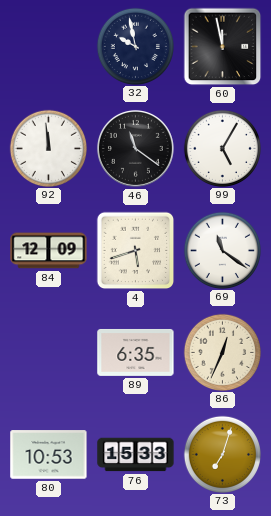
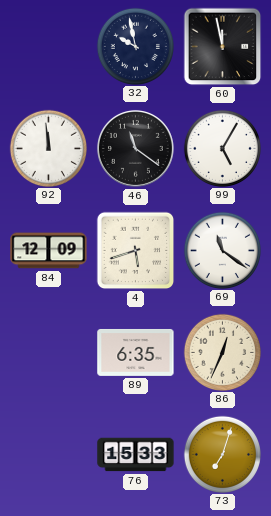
80: 10:53 -> none (49, 455)
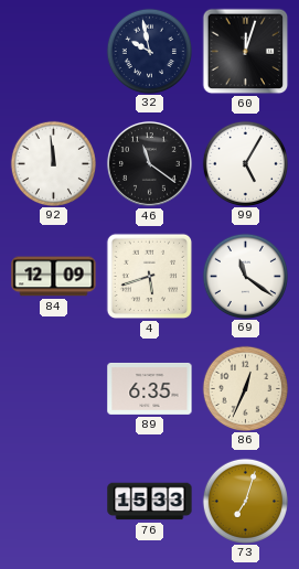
60: 11:58 -> 12:03 (246, 52)
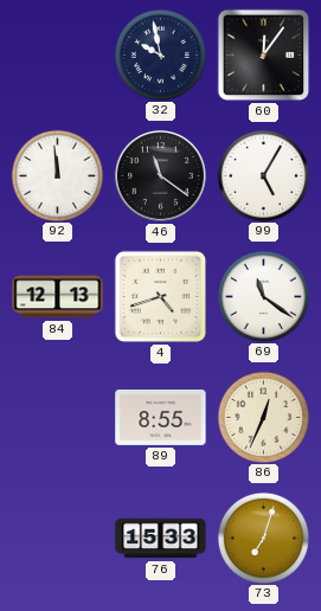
60: 12:03 -> 12:06 (264, 56)
84: 12:09 -> 12:13 (58, 297)
4: 5:42 -> 4:42 (161, 297)
89: 6:35 -> 8:55 (161, 417)
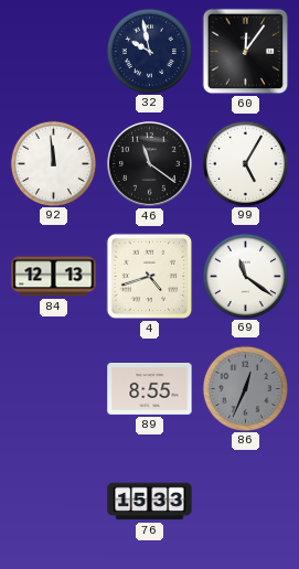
86 dial: cream -> grey (245, 388)
73: 7:03 -> none (263, 538)
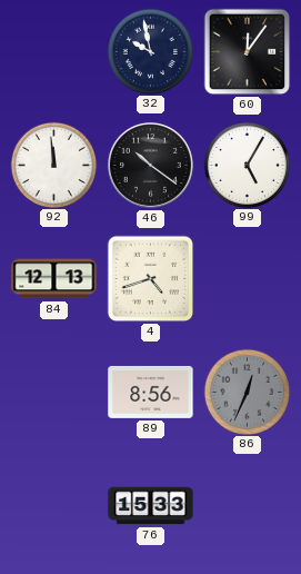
46: 11:21 -> 10:21 (150, 165)
69: 11:21 -> none (245, 276)
89: 8:55 -> 8:56 (151, 392)
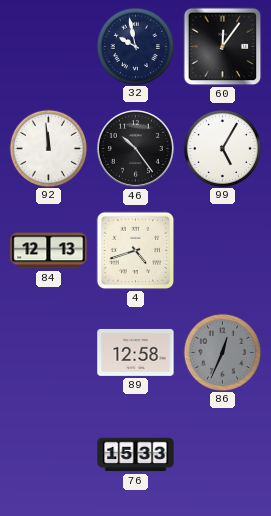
46: 10:21 -> 10:24 (135, 148)
89: 8:56 -> 12:58 (136, 352)
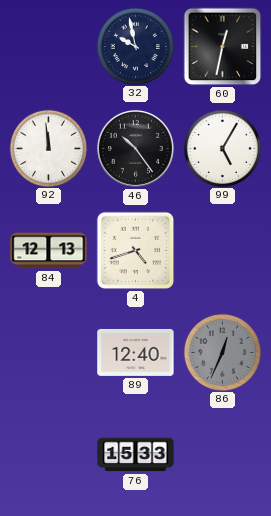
60: 12:06 -> 12:32 (223, 47)
89: 12:58 -> 12:40 (136, 352)
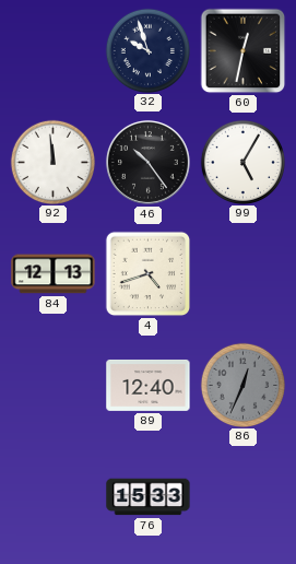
32: 9:58 -> 9:57 (147, 50)
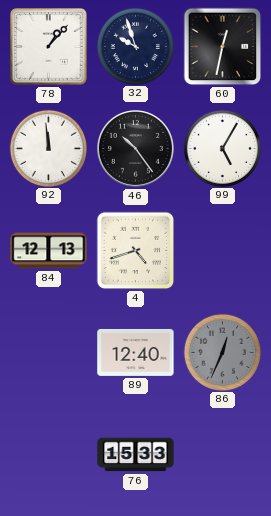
78: none -> 1:07 (49, 47)
